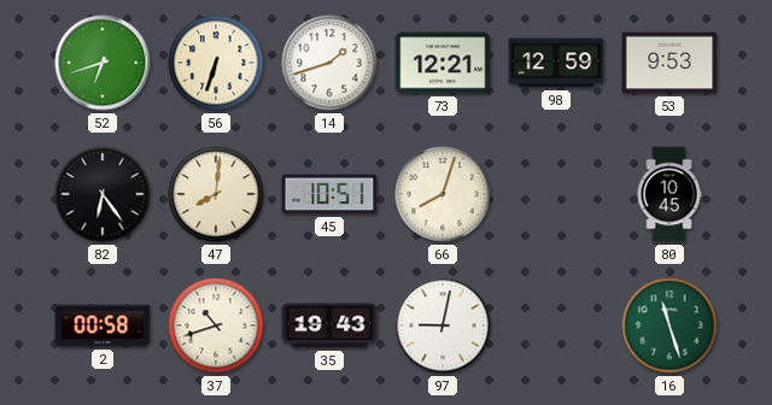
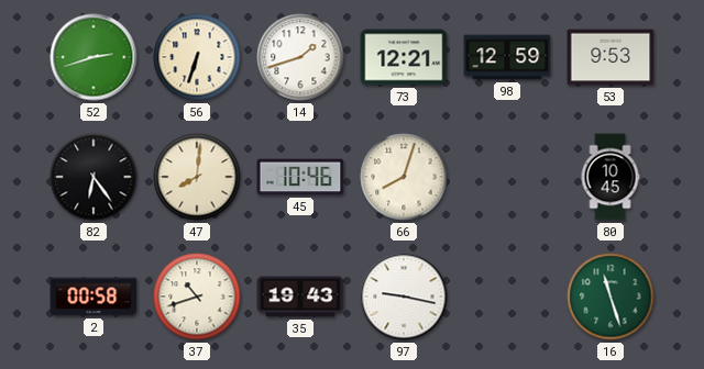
52: 6:42 -> 2:42 (94, 57)
45: 10:51 -> 10:46 (300, 177)
97: 9:02 -> 9:17 (404, 297)
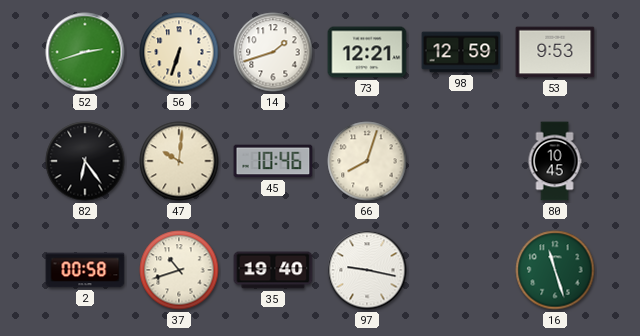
47: 8:01 -> 10:01 (179, 161)
35: 19:43 -> 19:40 (273, 270)
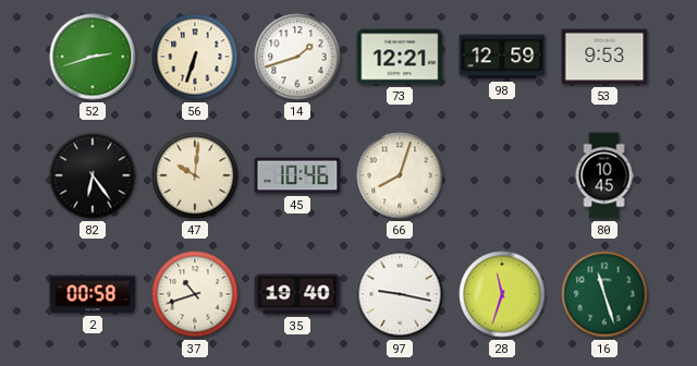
28: none -> 11:33 (502, 294)
